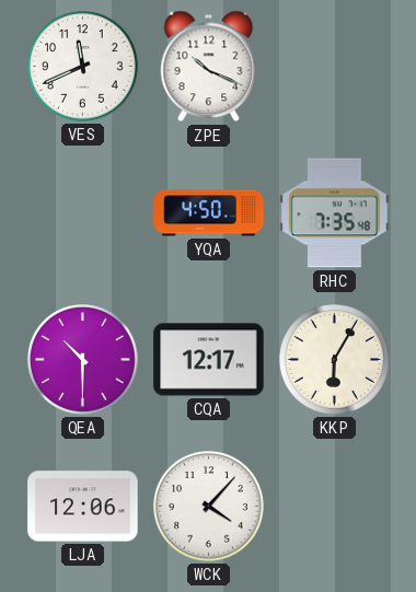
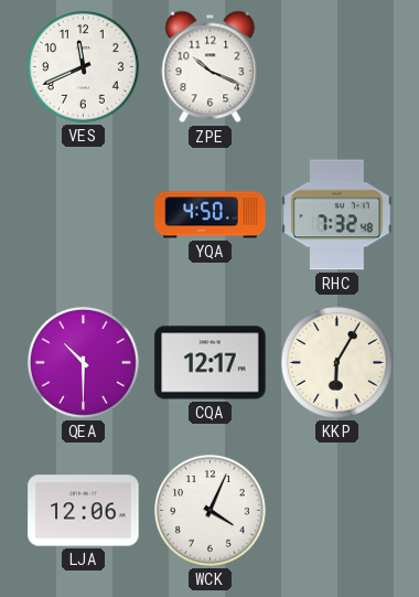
RHC: 7:35 -> 7:32 (337, 215)
WCK: 4:07 -> 4:04 (211, 511)
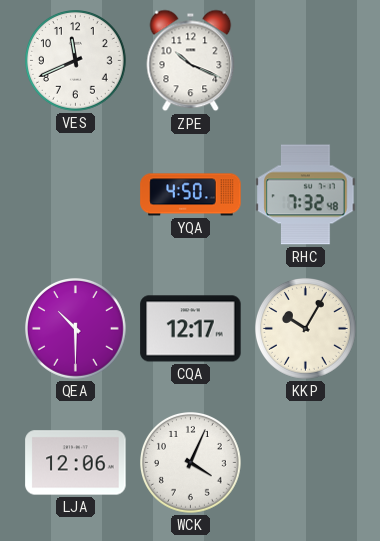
KKP: 6:05 -> 10:05 (306, 329)
